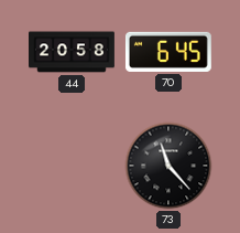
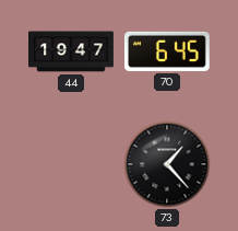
44: 20:58 -> 19:47 (72, 51)
73: 11:23 -> 1:23 (167, 164)
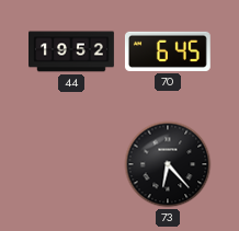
44: 19:47 -> 19:52 (72, 51)
73: 1:23 -> 6:23 (168, 164)
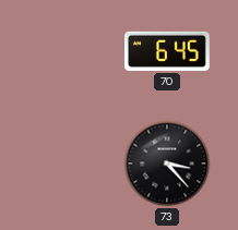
44: 19:52 -> none (72, 51)
73: 6:23 -> 3:23 (167, 164)
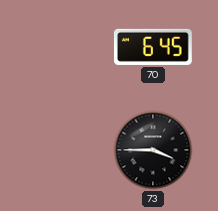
73: 3:23 -> 3:45 (153, 150)
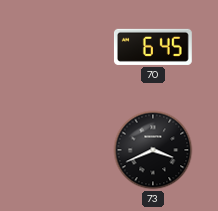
73: 3:45 -> 3:41 (153, 150)
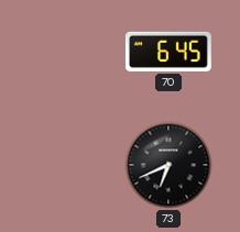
73: 3:41 -> 6:41 (168, 165)
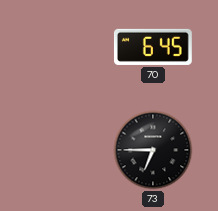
73: 6:41 -> 6:45 (153, 150)
